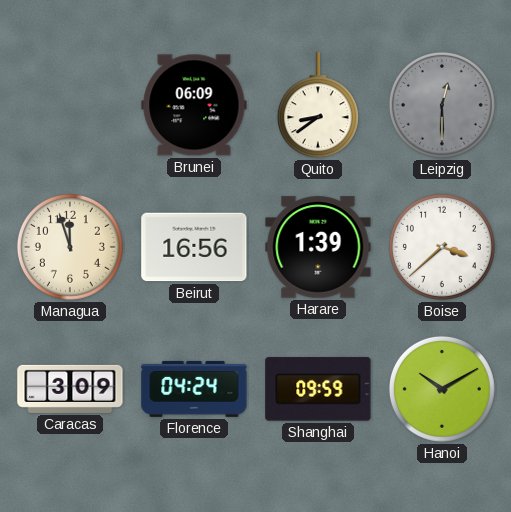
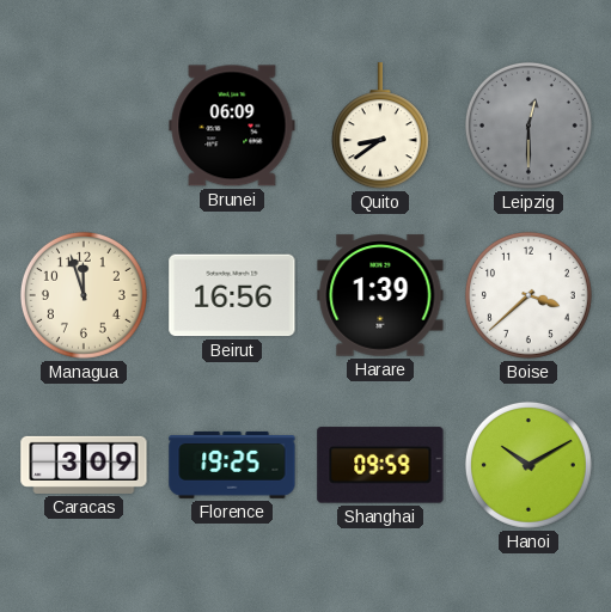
Florence: 04:24 -> 19:25 (232, 465)
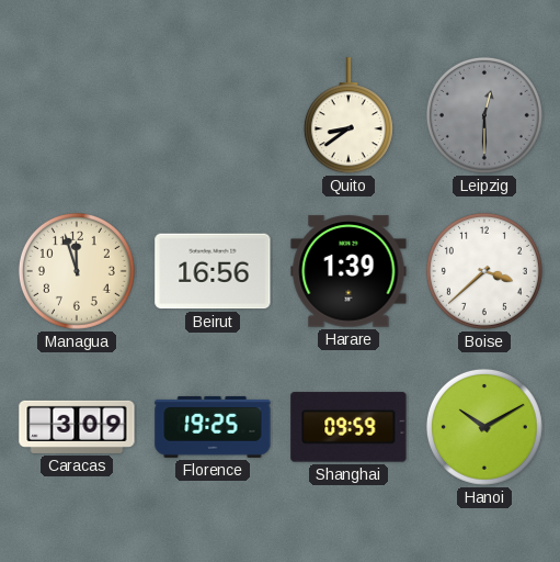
Brunei: 06:09 -> none (232, 126)
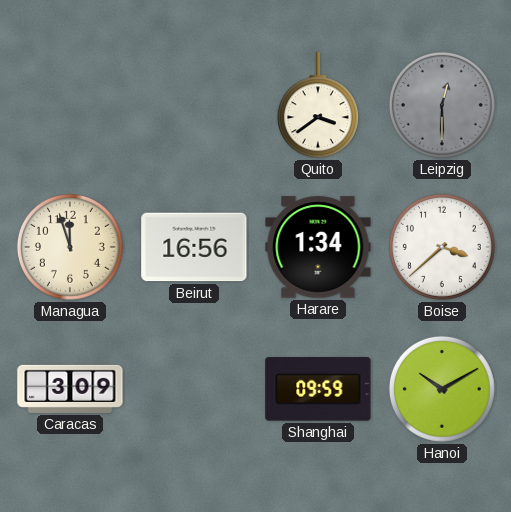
Quito: 8:39 -> 3:39 (318, 106)
Harare: 1:39 -> 1:34 (318, 247)
Florence: 19:25 -> none (213, 427)
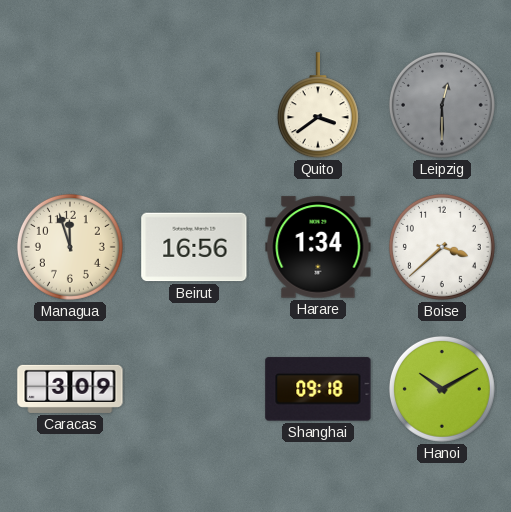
Shanghai: 09:59 -> 09:18 (318, 389)
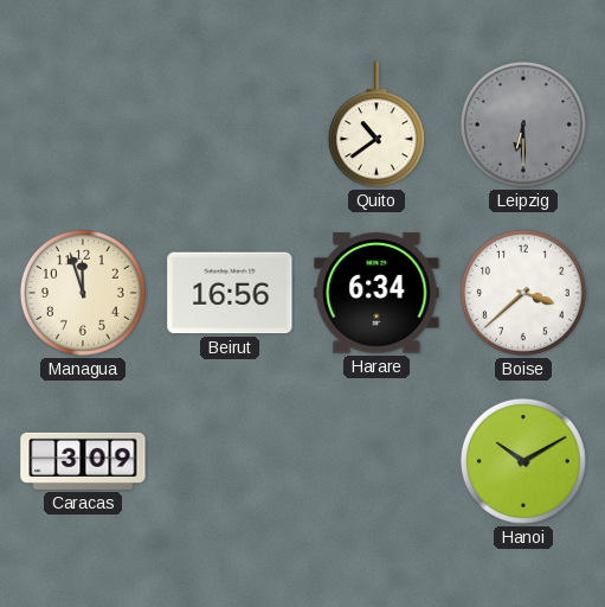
Quito: 3:39 -> 10:39 (376, 126)
Leipzig: 12:30 -> 6:30 (523, 124)
Harare: 1:34 -> 6:34 (376, 293)
Shanghai: 09:18 -> none (318, 389)
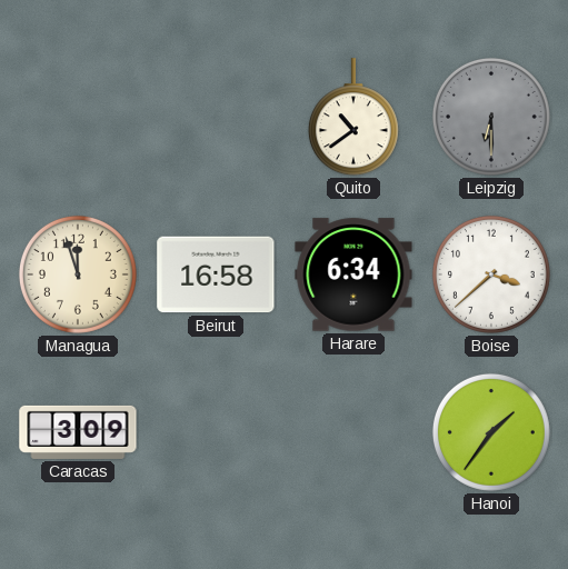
Beirut: 16:56 -> 16:58 (216, 274)
Hanoi: 10:10 -> 1:36 (491, 432)
